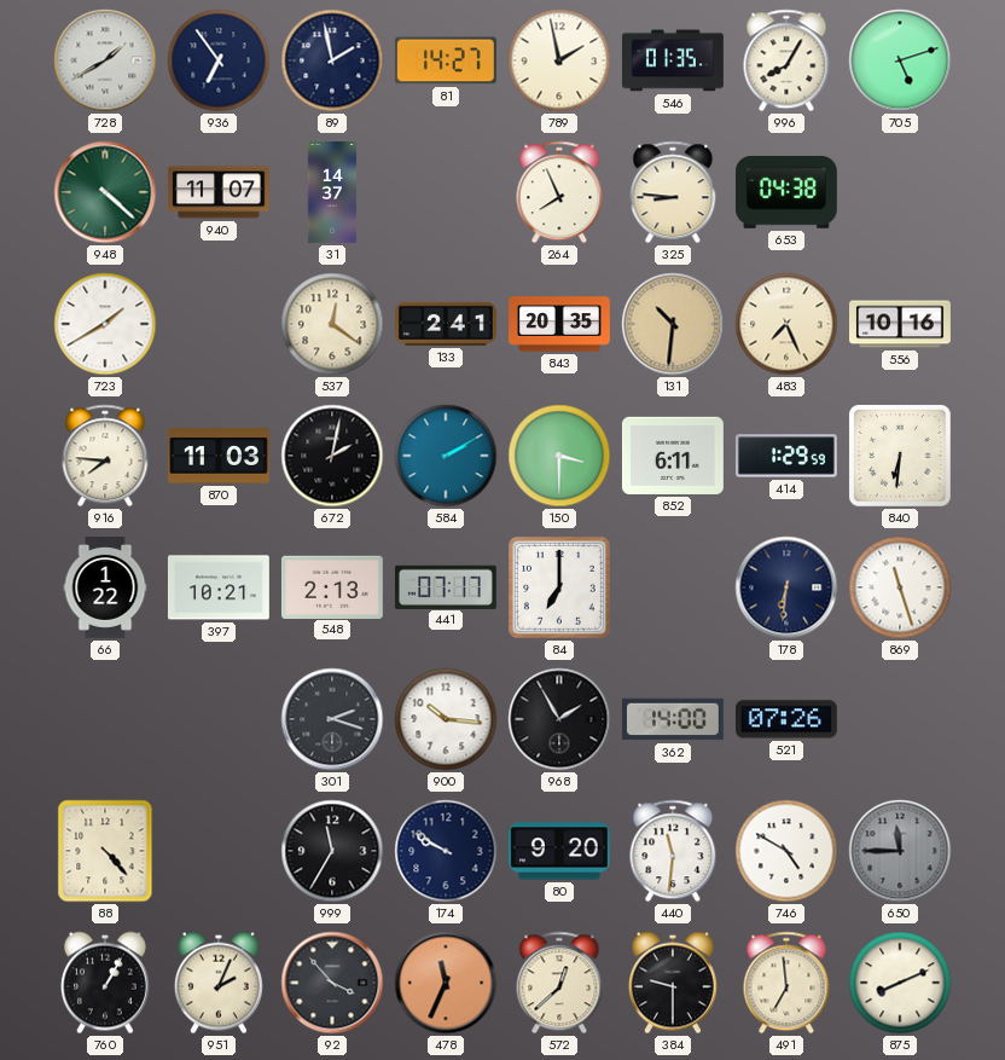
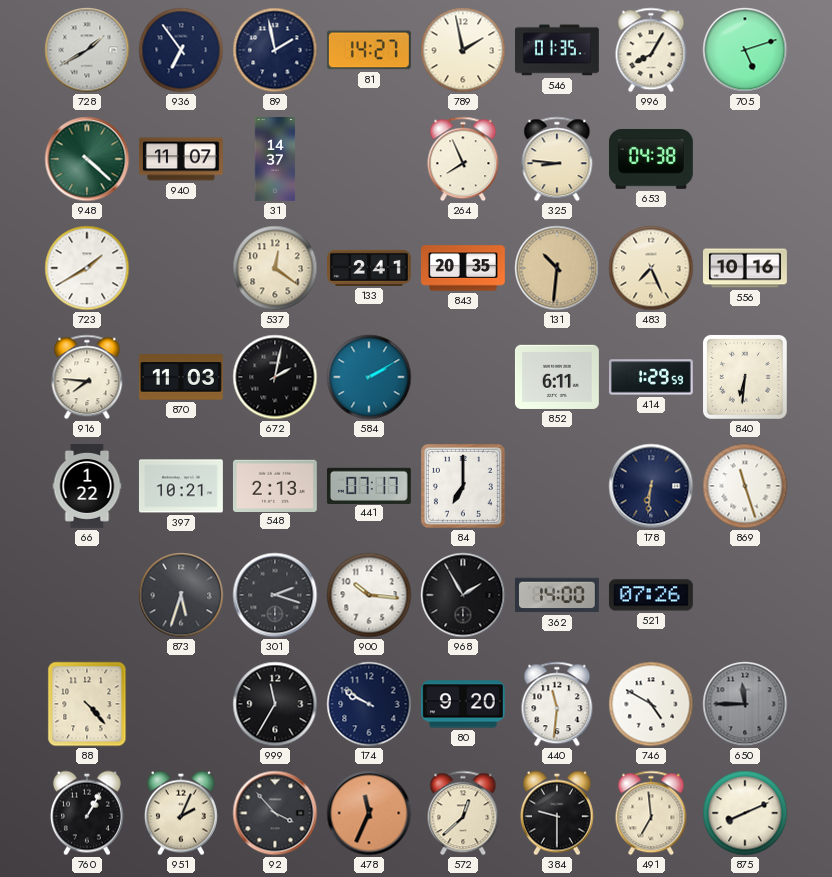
150: 3:30 -> none (559, 456)
873: none -> 5:33 (181, 595)
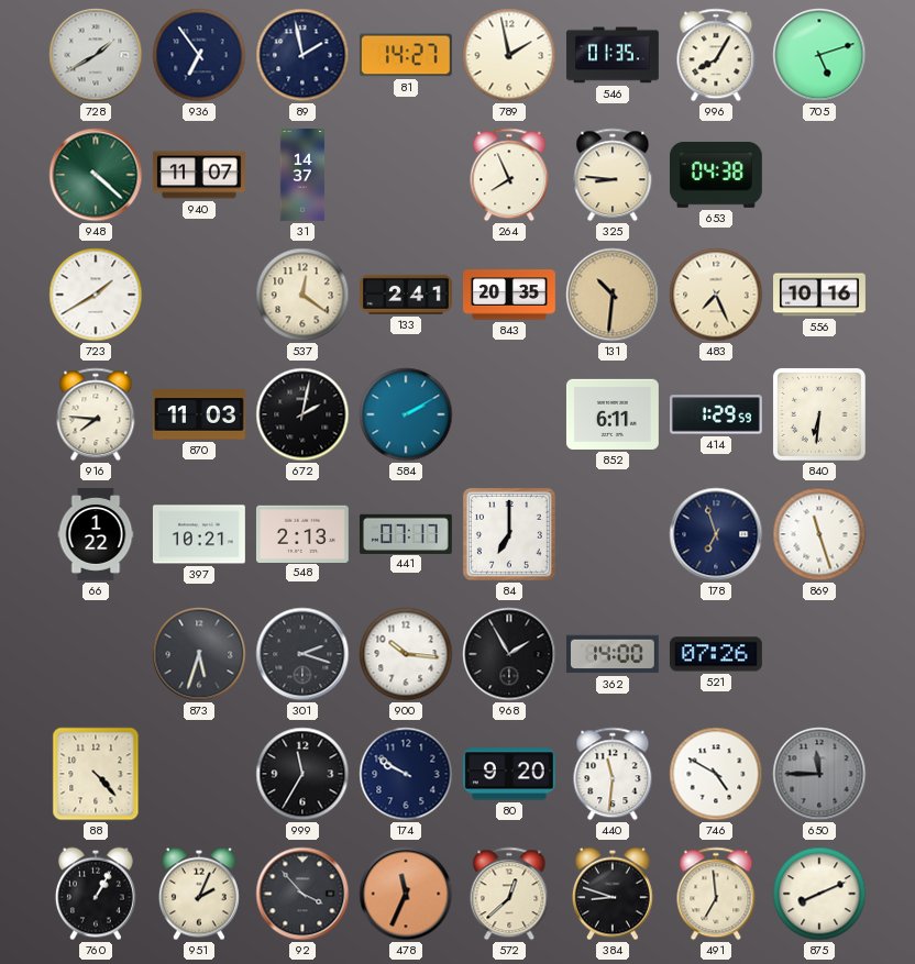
178: 6:31 -> 6:57 (716, 534)
384: 9:30 -> 8:48 (613, 894)
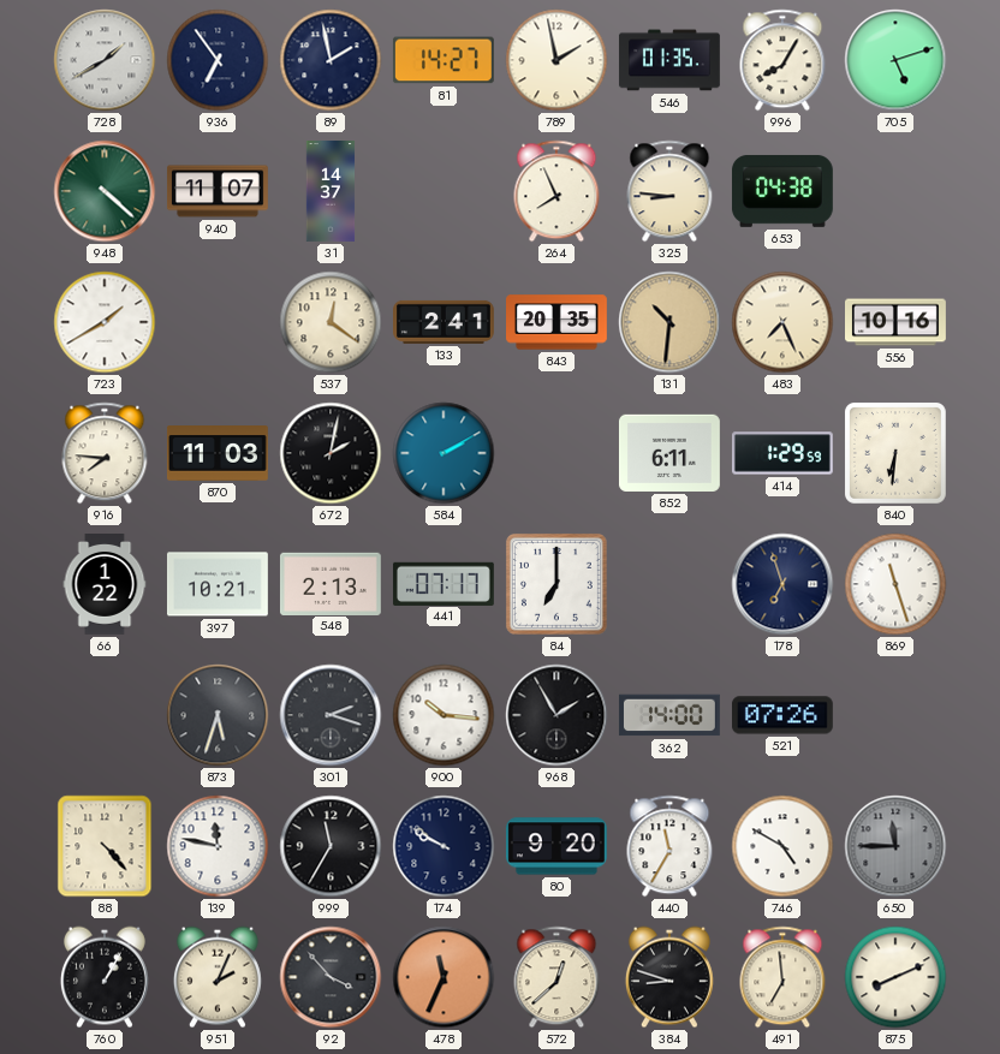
139: none -> 11:47 (218, 846)
440: 11:31 -> 11:35 (669, 846)
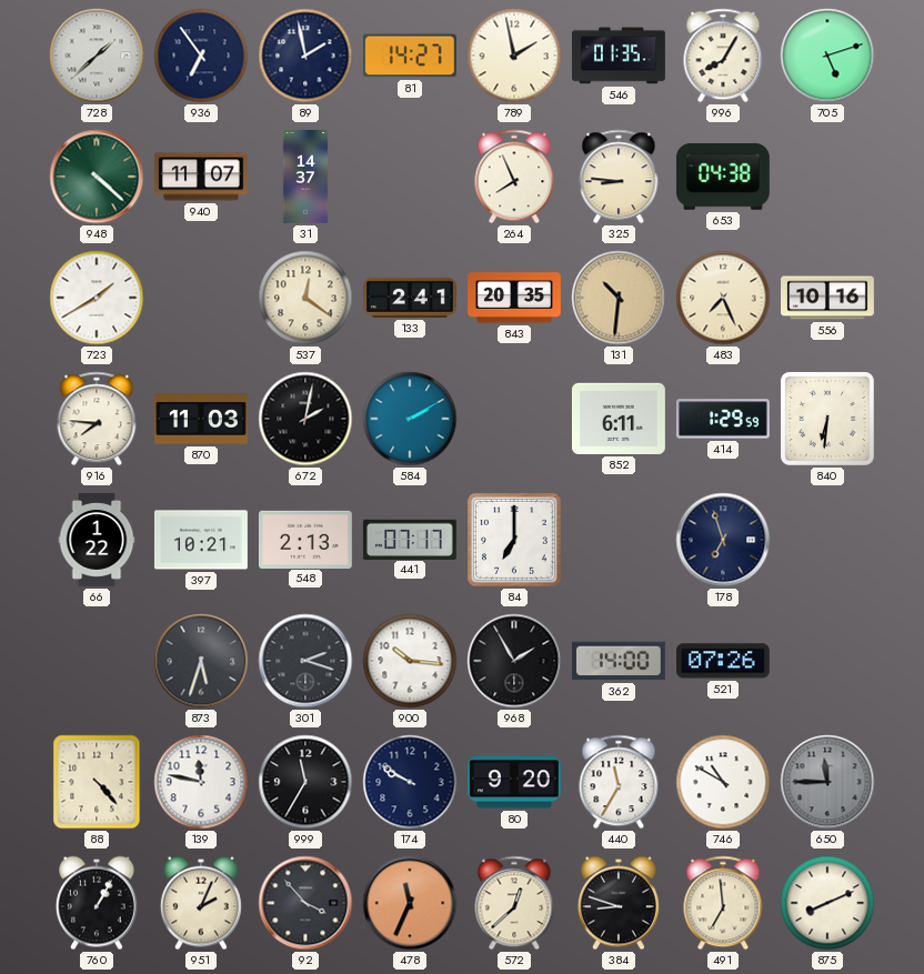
728: 1:40 -> 1:38 (97, 56)
869: 11:27 -> none (895, 584)
746: 4:50 -> 10:50 (723, 782)
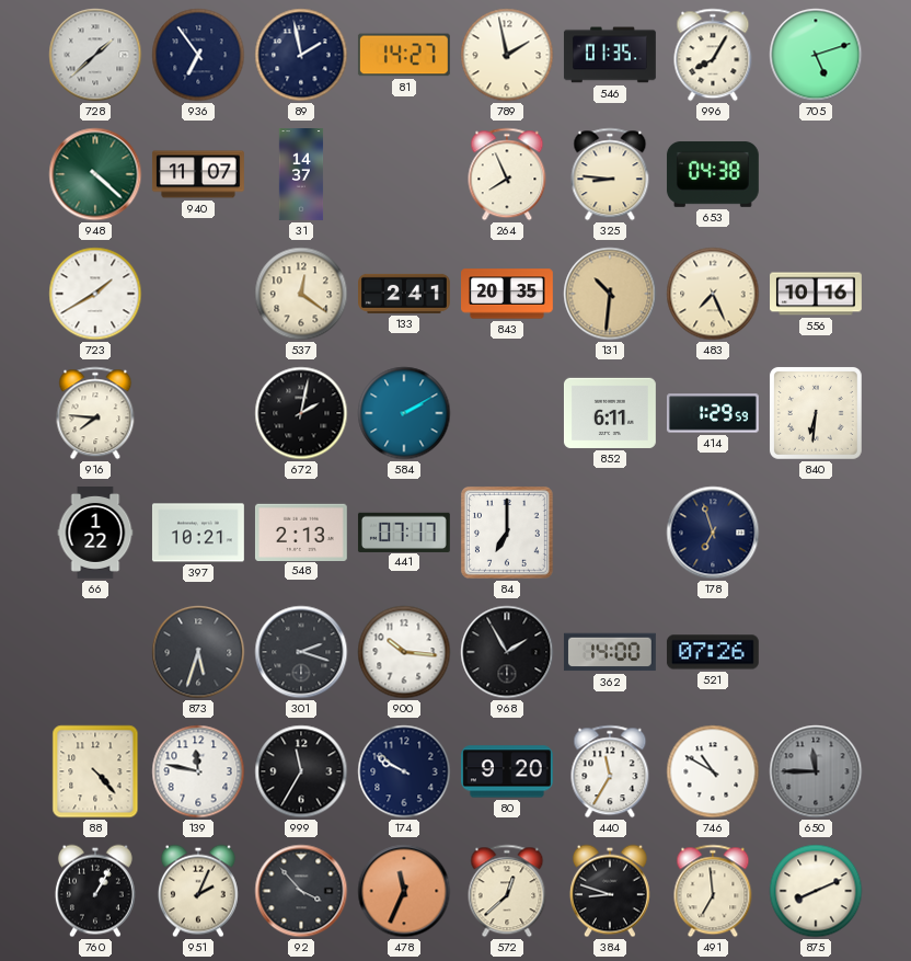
870: 11:03 -> none (201, 420)
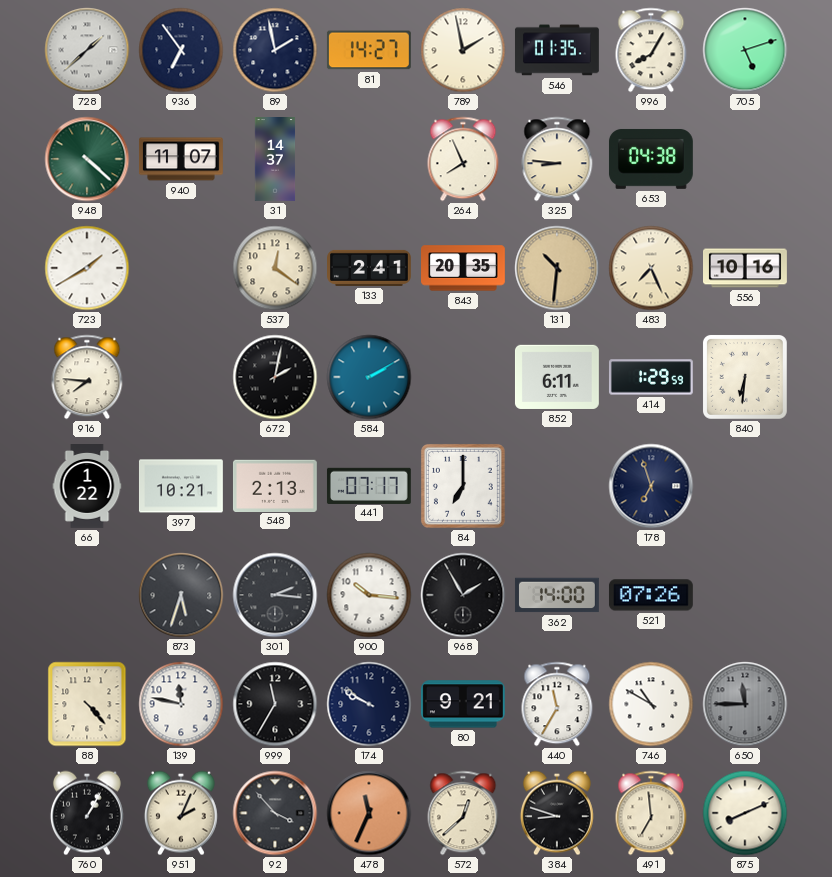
301: 2:18 -> 2:16 (275, 595)
80: 9:20 -> 9:21 (463, 704)
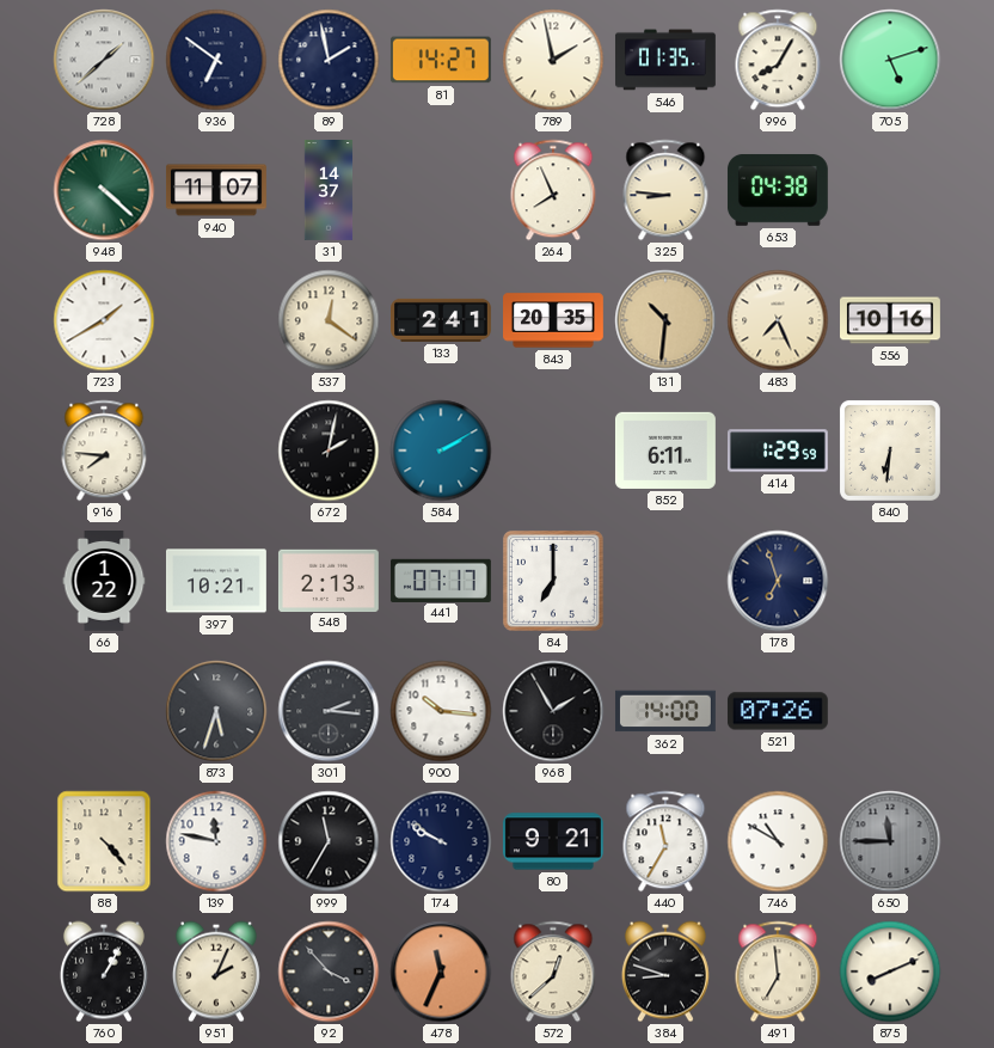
936: 6:54 -> 6:51 (216, 60)
